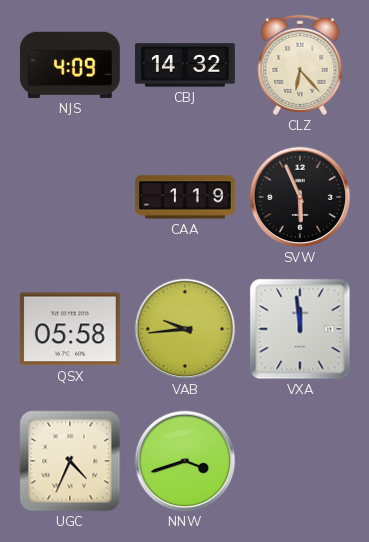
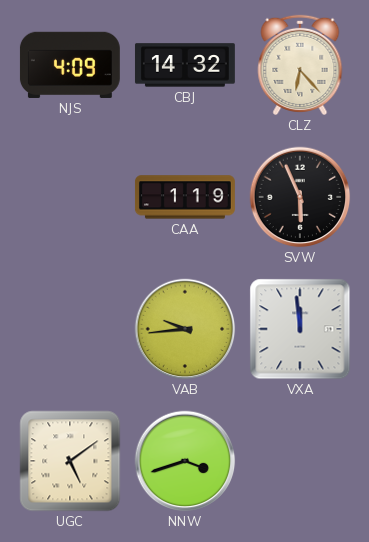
QSX: 05:58 -> none (70, 329)
UGC: 4:34 -> 5:09 (70, 461)
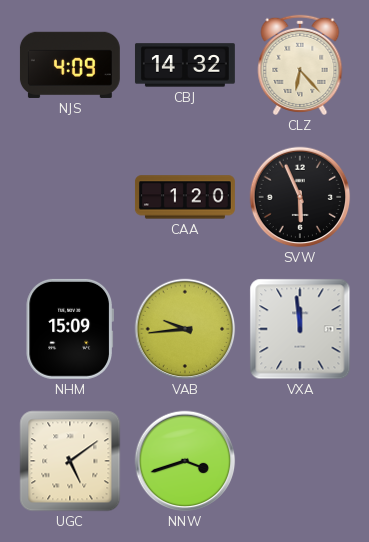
CAA: 1:19 -> 1:20 (185, 197)
NHM: none -> 15:09 (69, 329)
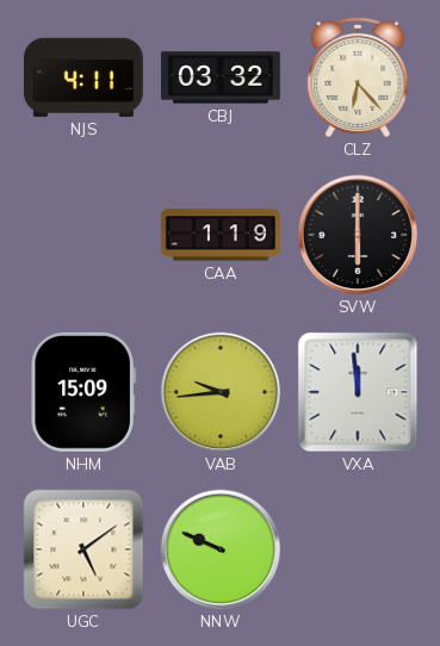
NJS: 4:09 -> 4:11 (83, 77)
CBJ: 14:32 -> 03:32 (221, 77)
CAA: 1:20 -> 1:19 (221, 235)
SVW: 5:56 -> 6:00 (358, 235)
NNW: 3:42 -> 9:49 (221, 549)
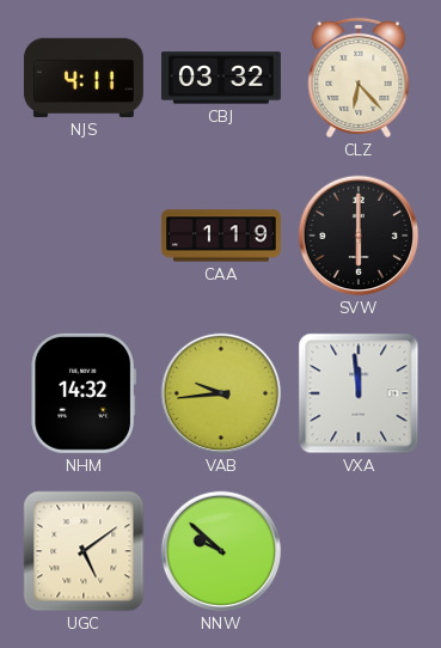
NHM: 15:09 -> 14:32 (82, 393)
NNW: 9:49 -> 9:52 (221, 551)
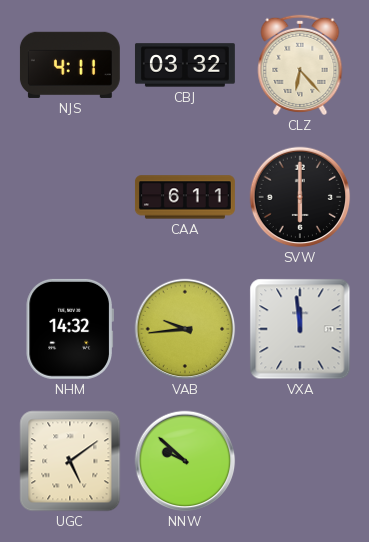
CAA: 1:19 -> 6:11 (185, 197)
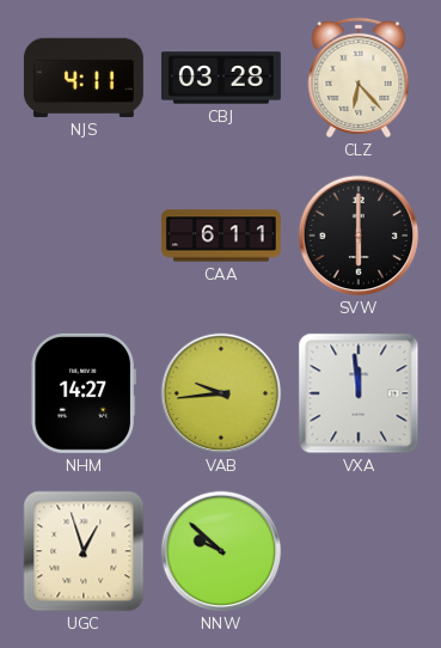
CBJ: 03:32 -> 03:28 (221, 78)
NHM: 14:32 -> 14:27 (82, 393)
UGC: 5:09 -> 12:57 (84, 551)
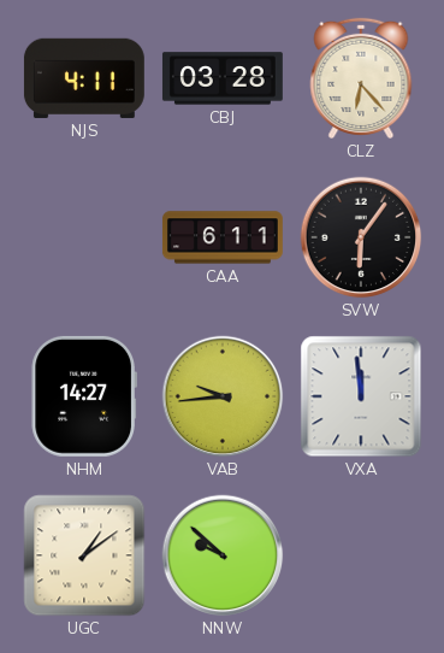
SVW: 6:00 -> 6:06 (361, 237)
UGC: 12:57 -> 1:09 (84, 555)
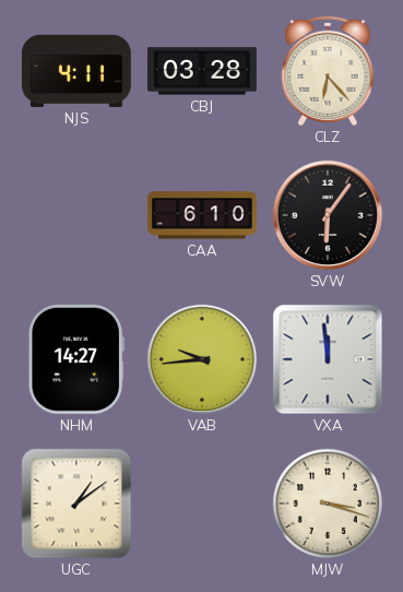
CAA: 6:11 -> 6:10 (202, 215)
NNW: 9:52 -> none (223, 555)
MJW: none -> 3:18 (328, 504)
